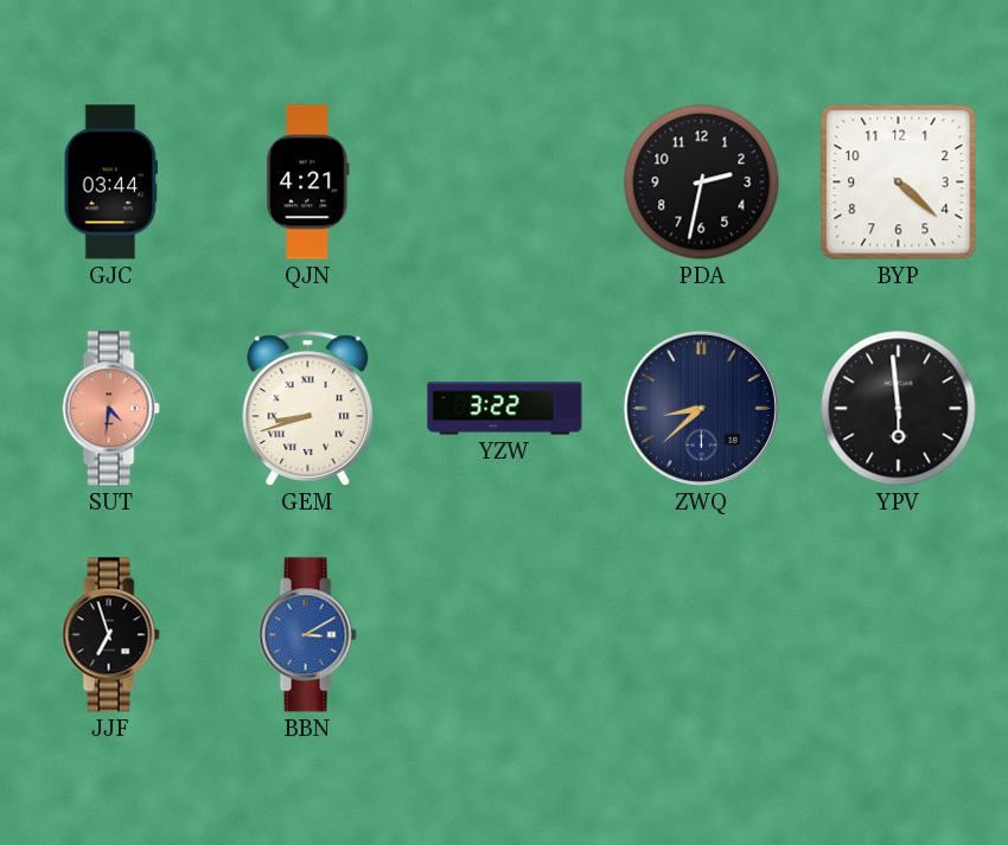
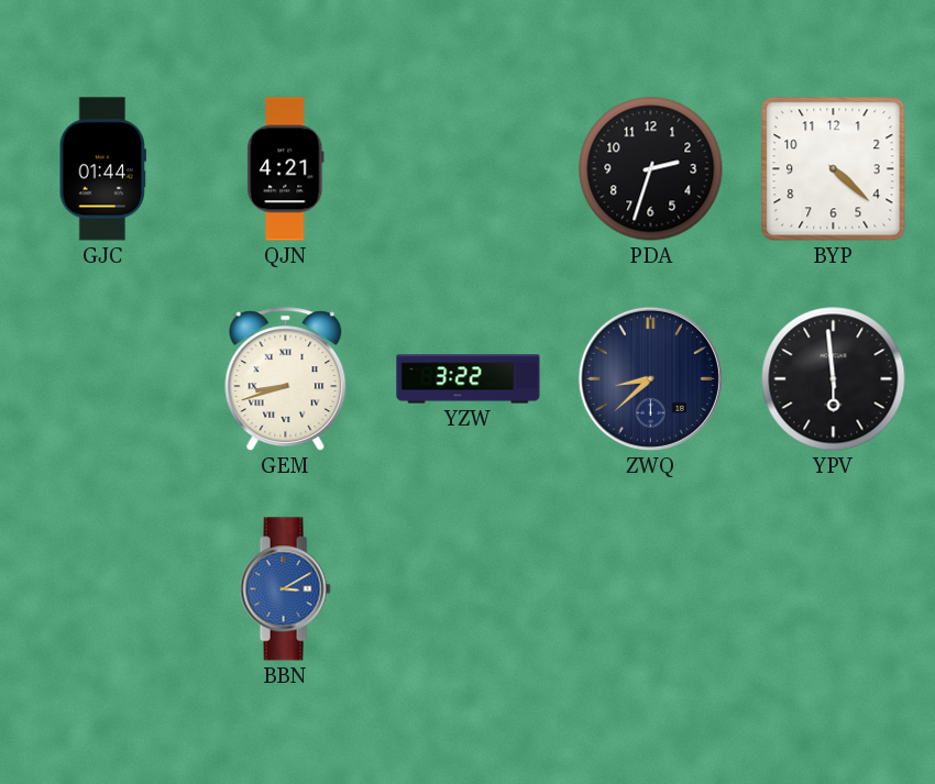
GJC: 03:44 -> 01:44 (102, 169)
PDA: 2:32 -> 2:33 (651, 169)
SUT: 4:31 -> none (110, 409)
JJF: 6:57 -> none (110, 635)
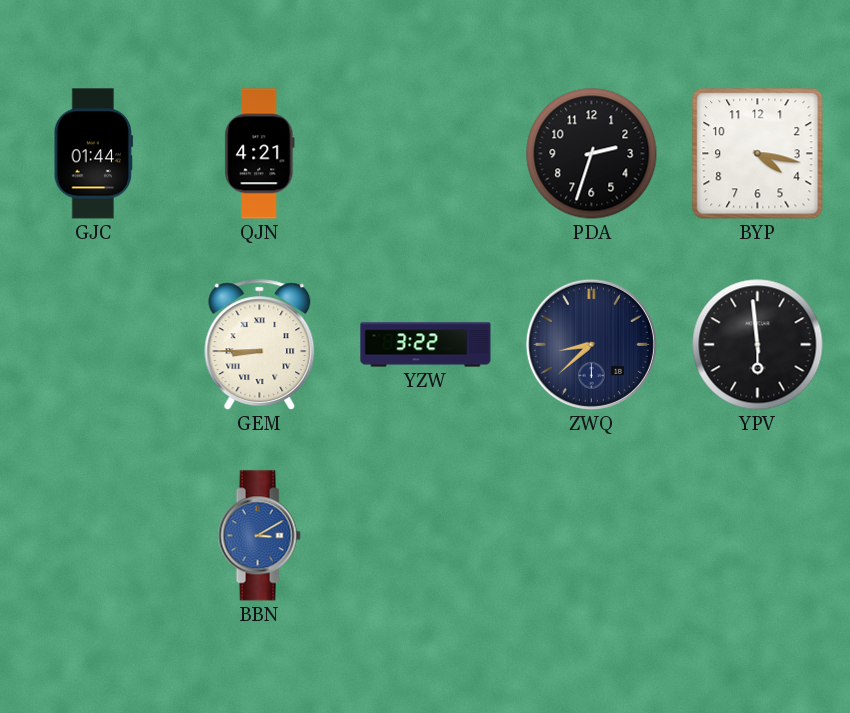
BYP: 4:22 -> 4:17 (758, 154)
GEM: 8:42 -> 8:45 (260, 345)
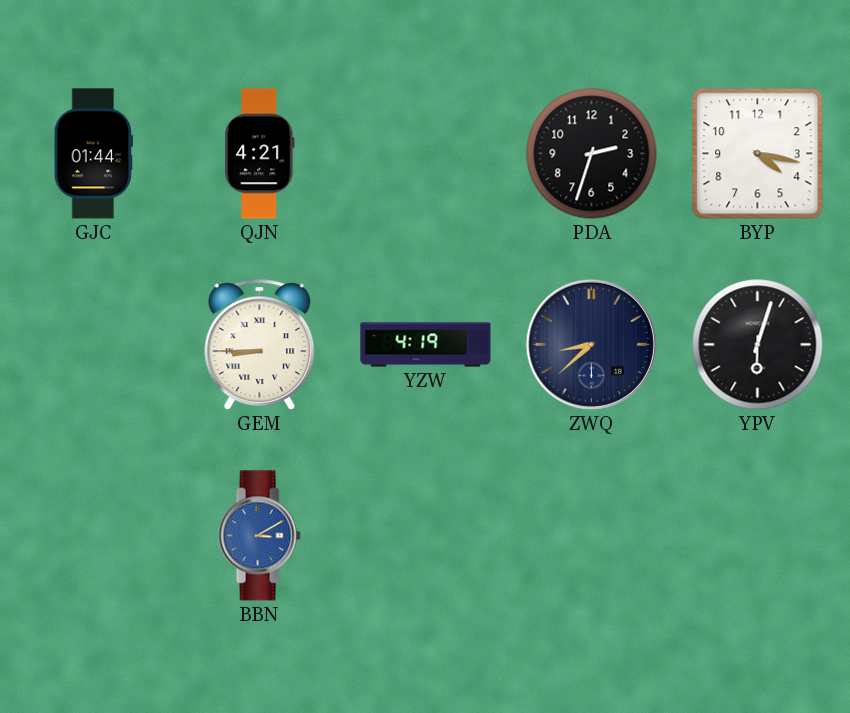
YZW: 3:22 -> 4:19 (426, 345)
YPV: 5:59 -> 6:03 (758, 345)
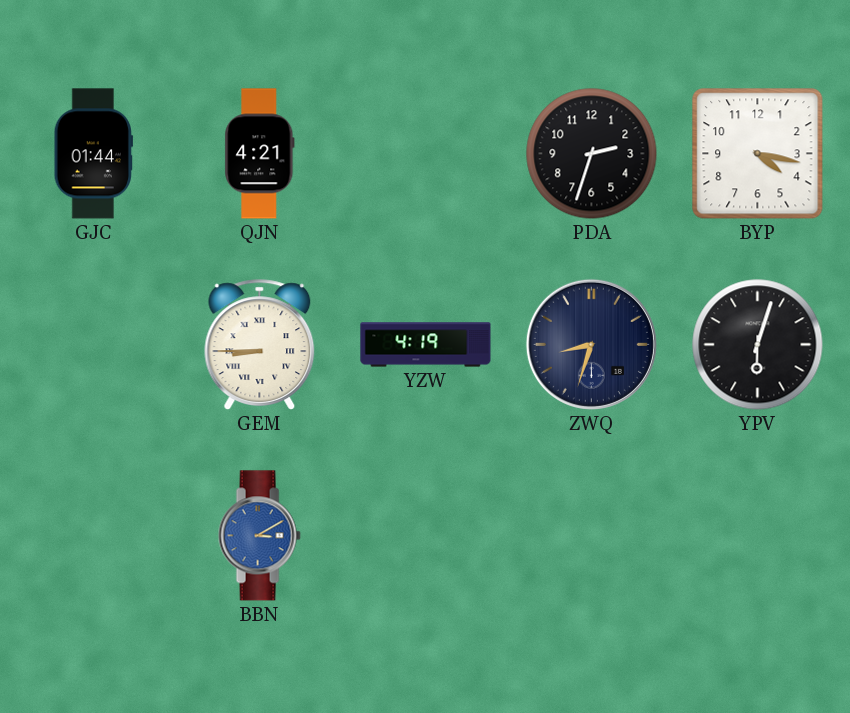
ZWQ: 8:38 -> 8:33 (591, 344)
